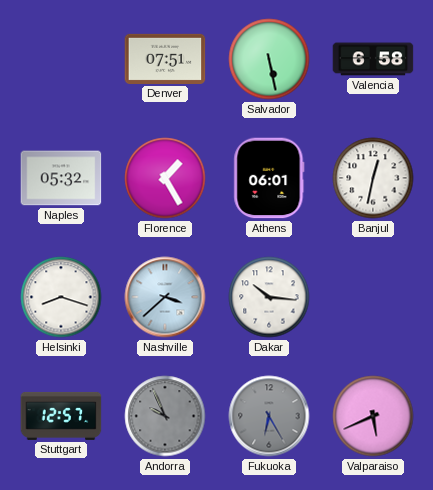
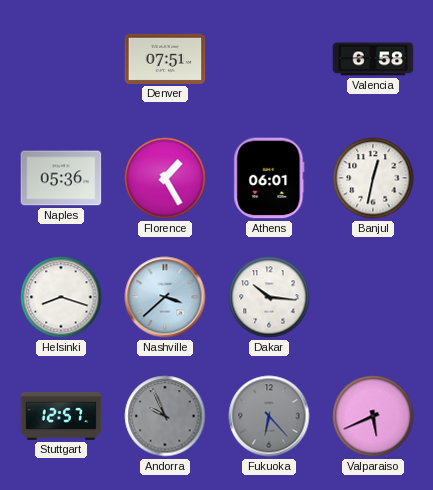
Salvador: 5:28 -> none (269, 59)
Naples: 05:32 -> 05:36 (61, 178)
Fukuoka: 6:25 -> 6:23 (269, 416)
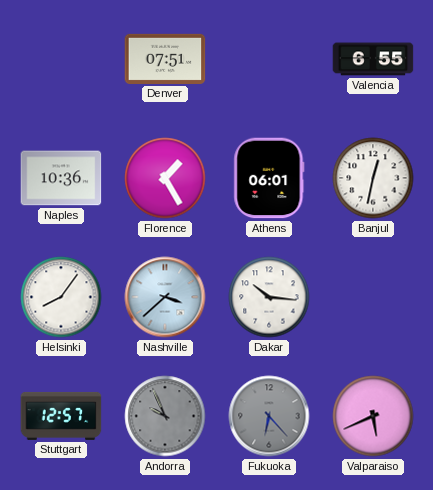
Valencia: 6:58 -> 6:55 (373, 59)
Naples: 05:36 -> 10:36 (61, 178)
Helsinki: 8:18 -> 8:06 (61, 297)
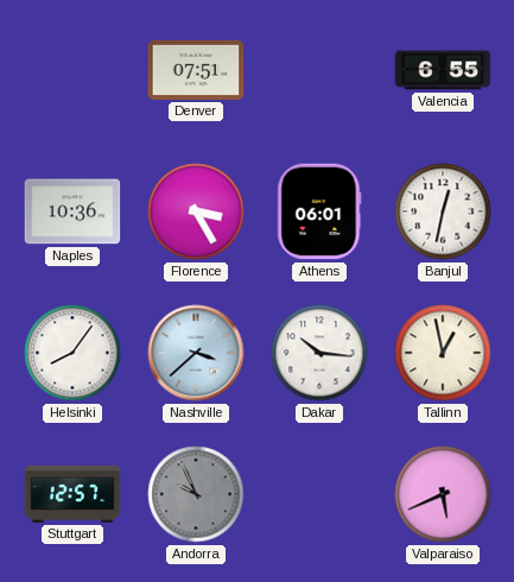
Florence: 1:25 -> 3:25 (196, 211)
Tallinn: none -> 12:58 (443, 353)
Fukuoka: 6:23 -> none (269, 416)
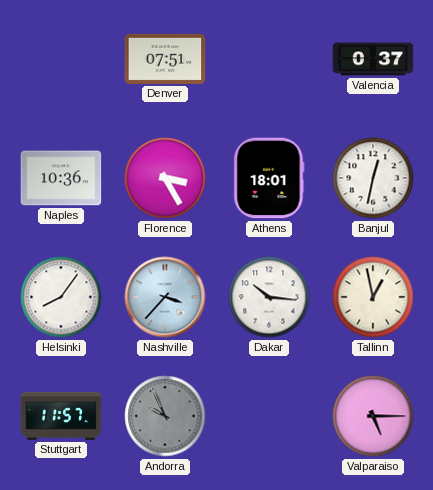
Valencia: 6:55 -> 0:37 (373, 59)
Athens: 06:01 -> 18:01 (269, 178)
Nashville: 3:38 -> 3:37 (165, 297)
Stuttgart: 12:57 -> 11:57 (61, 416)
Valparaiso: 5:41 -> 5:15 (373, 416)
